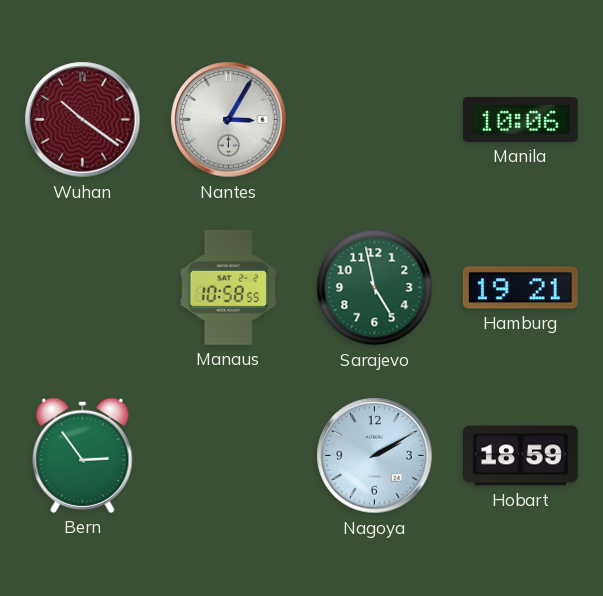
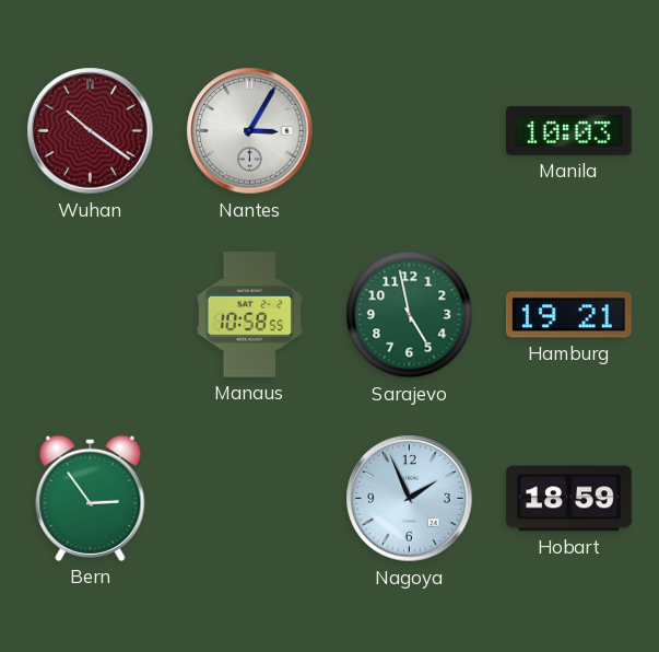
Manila: 10:06 -> 10:03 (568, 130)
Nagoya: 2:10 -> 1:56 (410, 499)
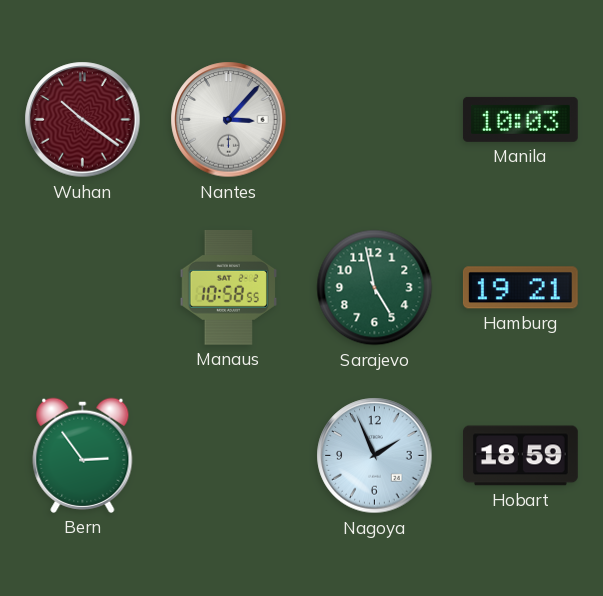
Nantes: 3:05 -> 3:07 (229, 120)
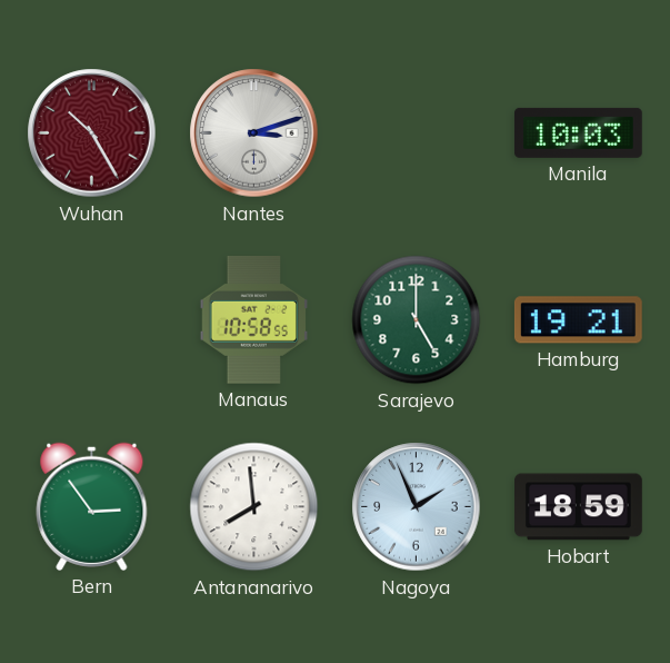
Wuhan: 10:21 -> 10:25 (92, 133)
Nantes: 3:07 -> 3:12 (254, 133)
Sarajevo: 4:58 -> 5:00 (417, 320)
Antananarivo: none -> 7:59 (254, 507)
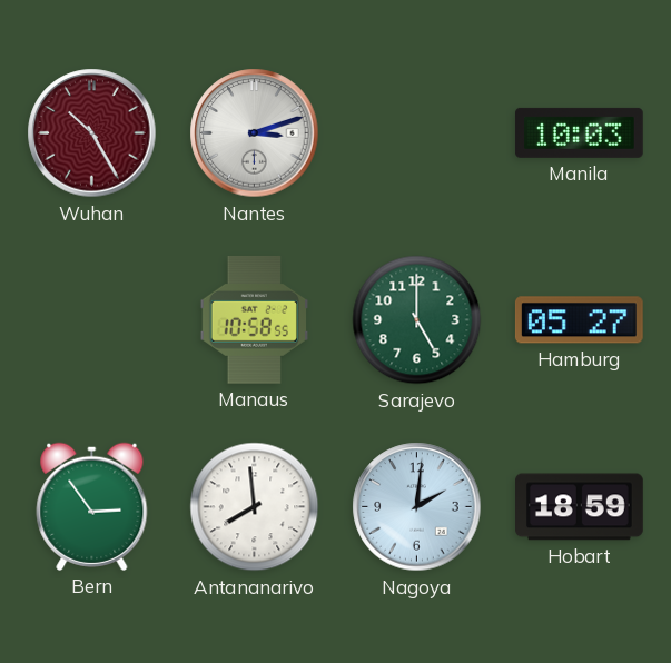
Hamburg: 19:21 -> 05:27 (579, 320)
Nagoya: 1:56 -> 2:01 (417, 507)
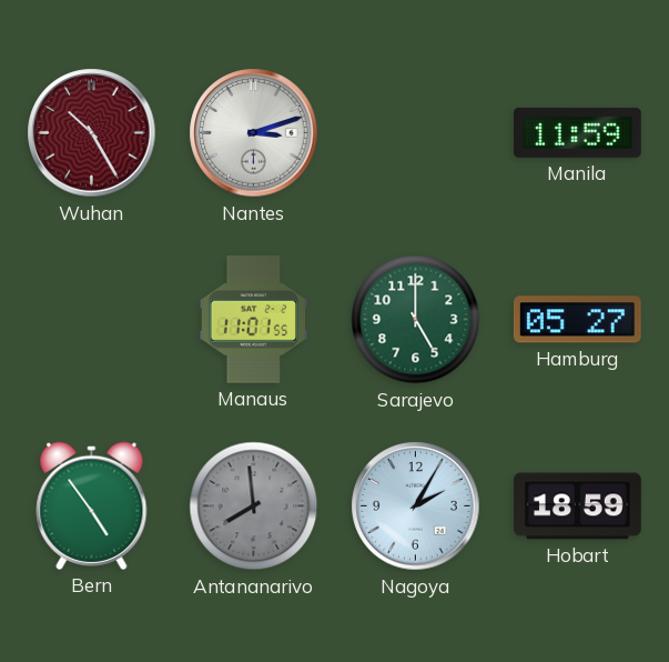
Manila: 10:03 -> 11:59 (577, 132)
Manaus: 10:58 -> 11:01 (254, 319)
Bern: 2:54 -> 4:54 (92, 505)
Antananarivo dial: white -> grey (254, 506)
Nagoya: 2:01 -> 2:05 (416, 506)
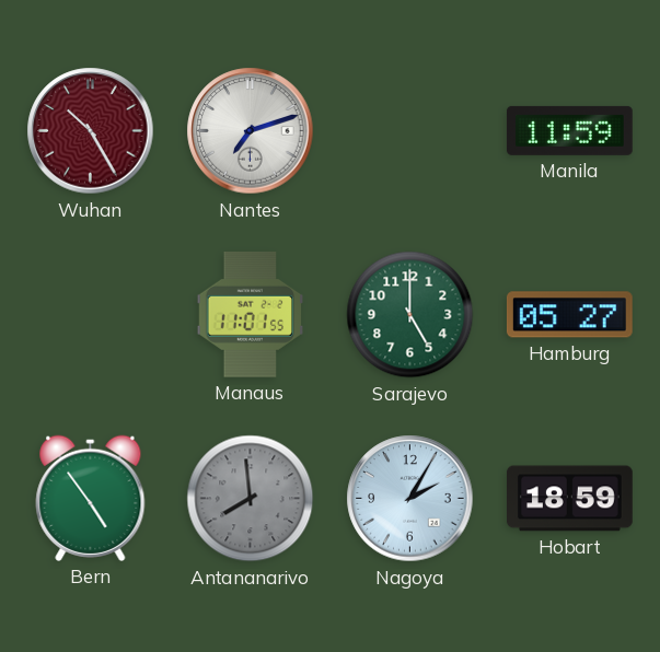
Nantes: 3:12 -> 7:12 (251, 131)
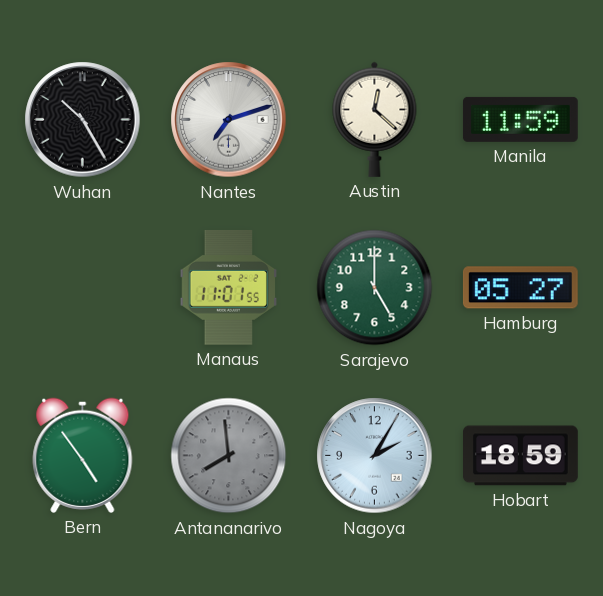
Wuhan dial: burgundy -> black (83, 120)
Austin: none -> 12:22 (375, 119)
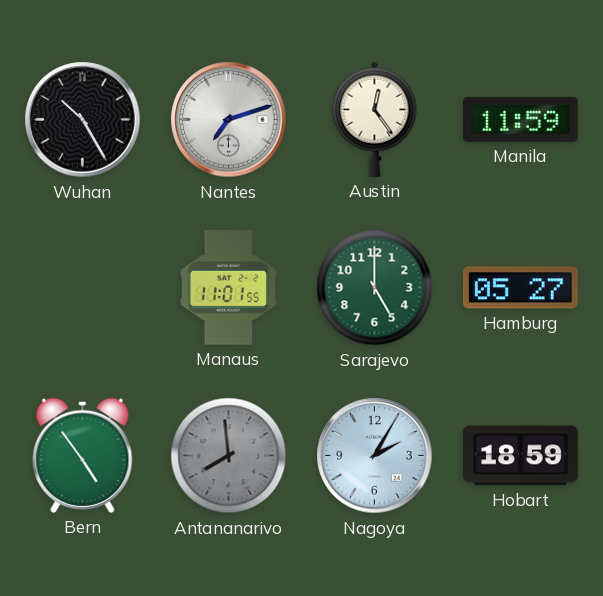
Austin: 12:22 -> 12:24 (375, 119)
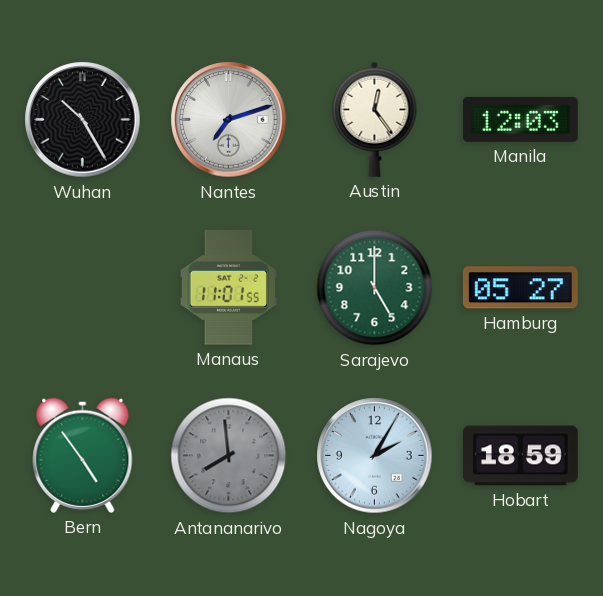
Manila: 11:59 -> 12:03 (520, 119)
